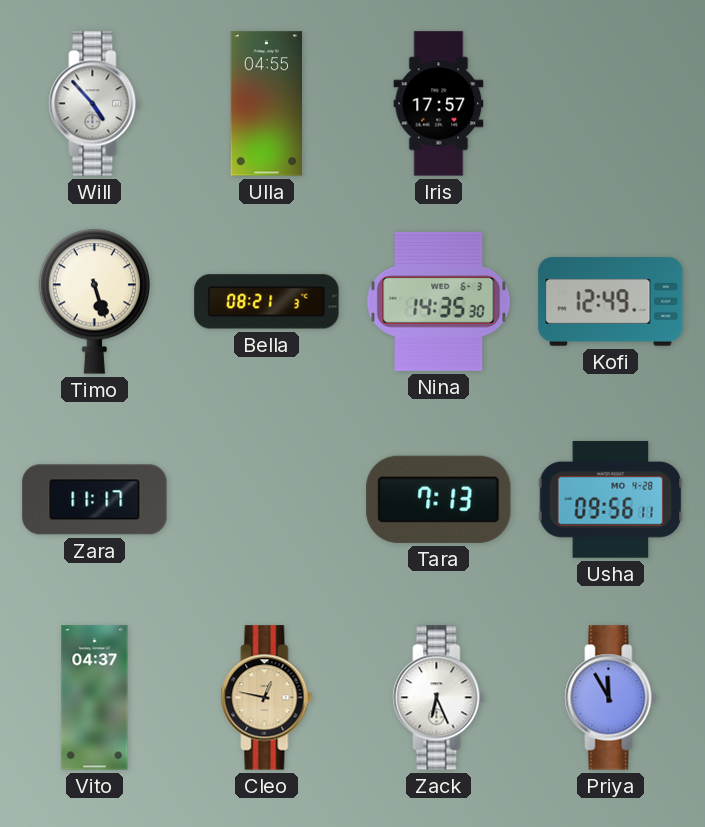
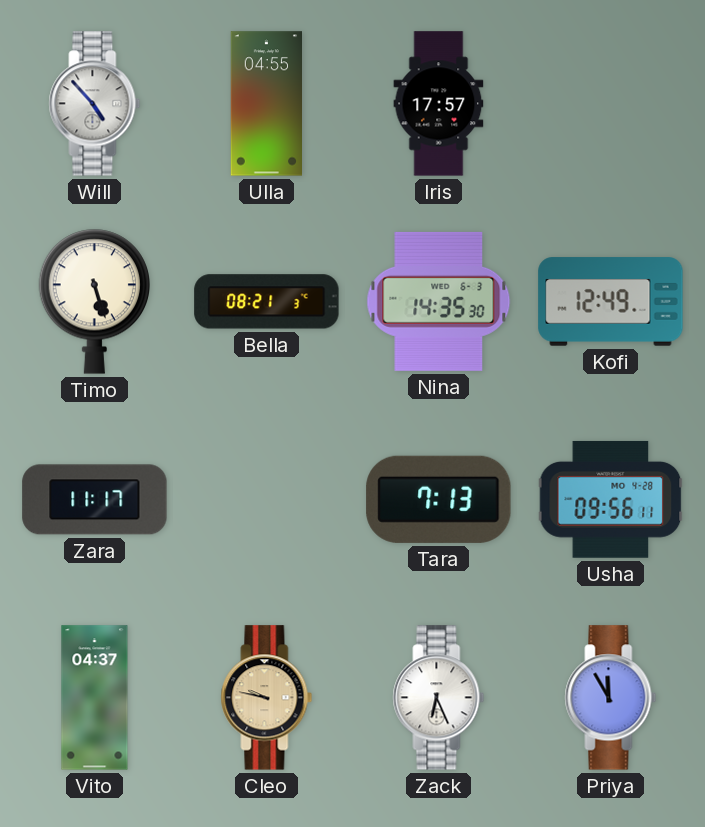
Cleo: 12:47 -> 9:47 (267, 698)
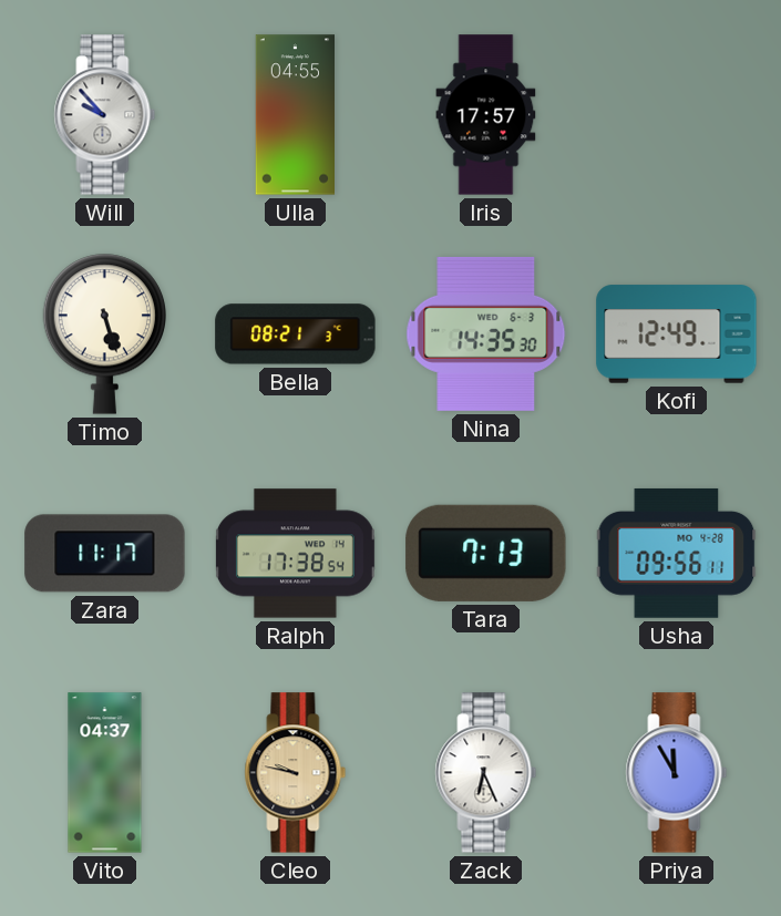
Will: 4:53 -> 9:53 (105, 115)
Ralph: none -> 17:38 (295, 554)
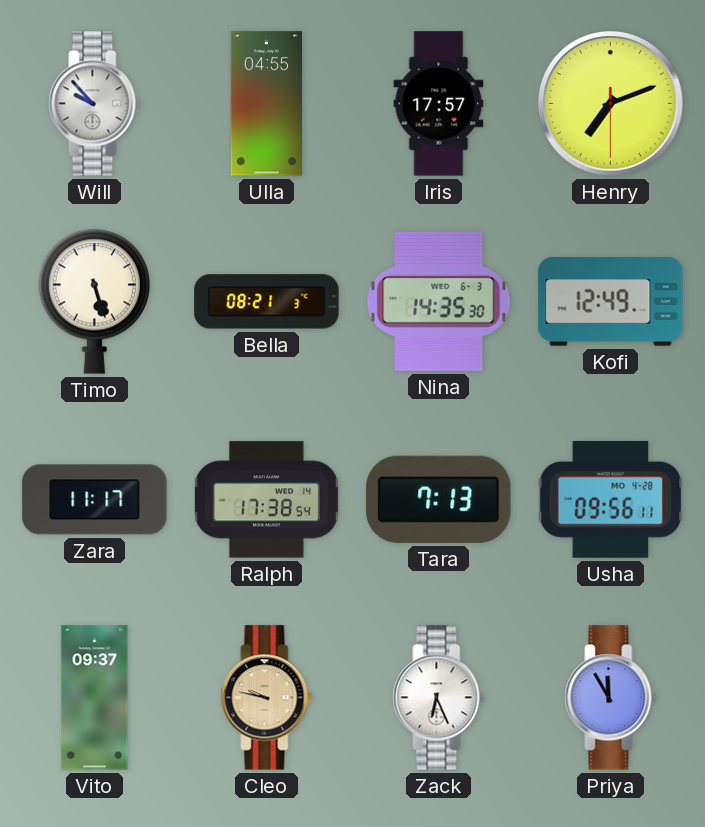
Henry: none -> 7:11 (611, 104)
Vito: 04:37 -> 09:37 (95, 698)
